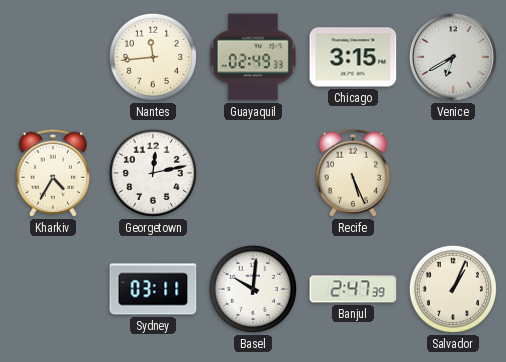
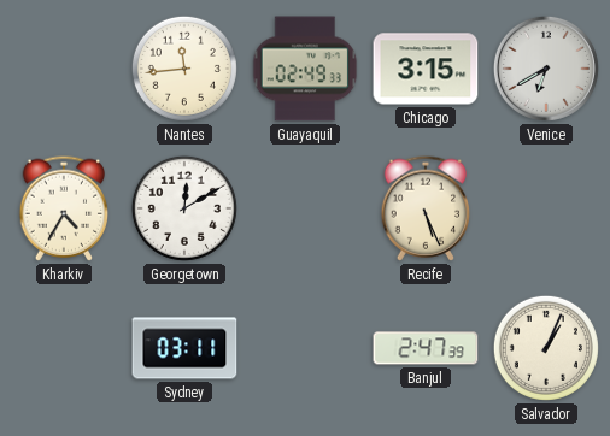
Georgetown: 12:13 -> 12:10 (184, 208)
Basel: 10:01 -> none (253, 289)
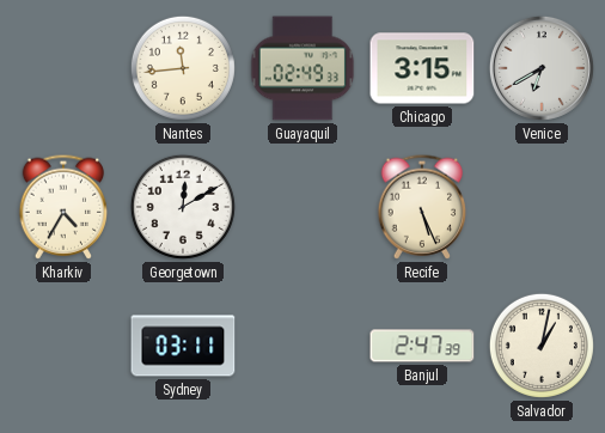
Salvador: 1:04 -> 1:02 (542, 346)
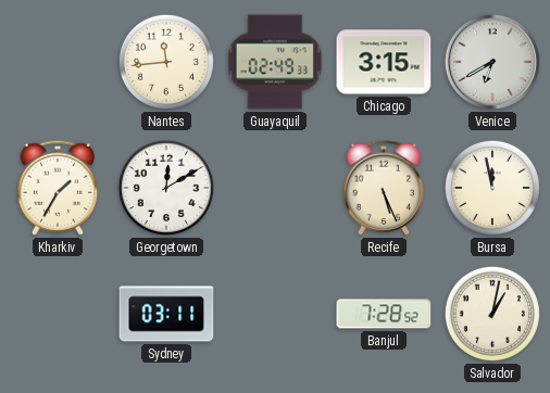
Kharkiv: 4:35 -> 1:35 (58, 188)
Bursa: none -> 11:58 (492, 188)
Banjul: 2:47 -> 7:28 (384, 314)
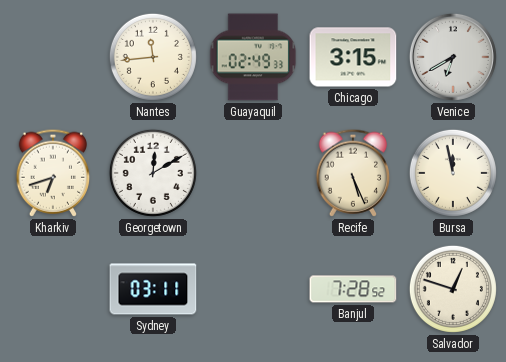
Kharkiv: 1:35 -> 6:42 (53, 173)
Salvador: 1:02 -> 12:48 (453, 289)
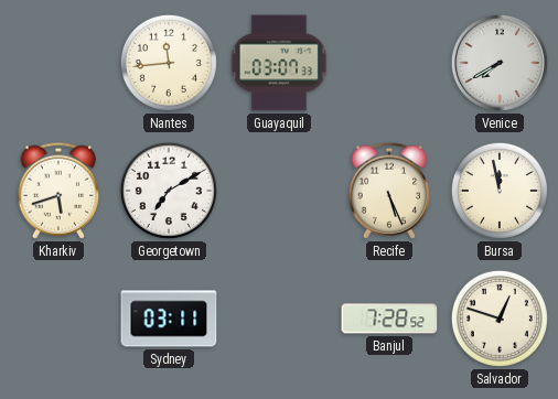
Guayaquil: 02:49 -> 03:07 (279, 63)
Chicago: 3:15 -> none (353, 57)
Venice: 6:40 -> 7:40 (500, 63)
Kharkiv: 6:42 -> 5:42 (58, 191)
Georgetown: 12:10 -> 7:10 (169, 191)
